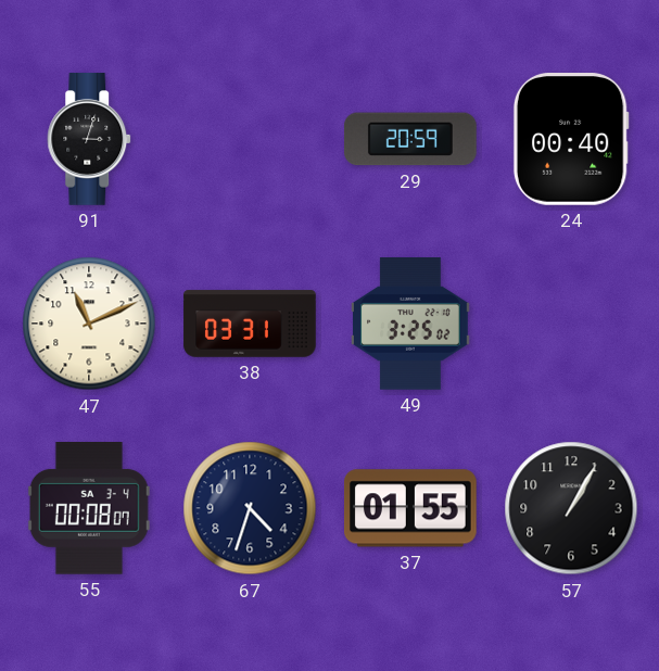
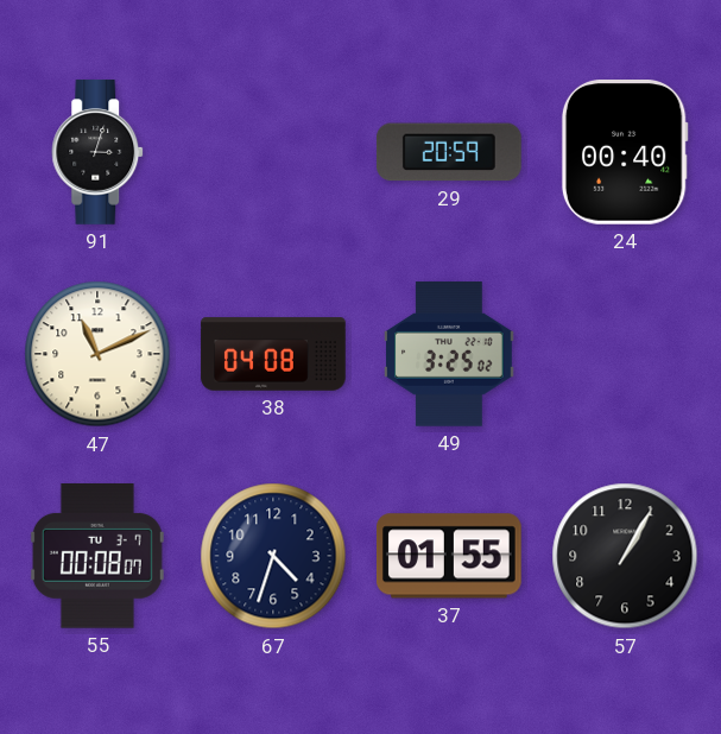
38: 03:31 -> 04:08 (273, 354)
55 date: SA 3-4 -> TU 3-7 (97, 556)
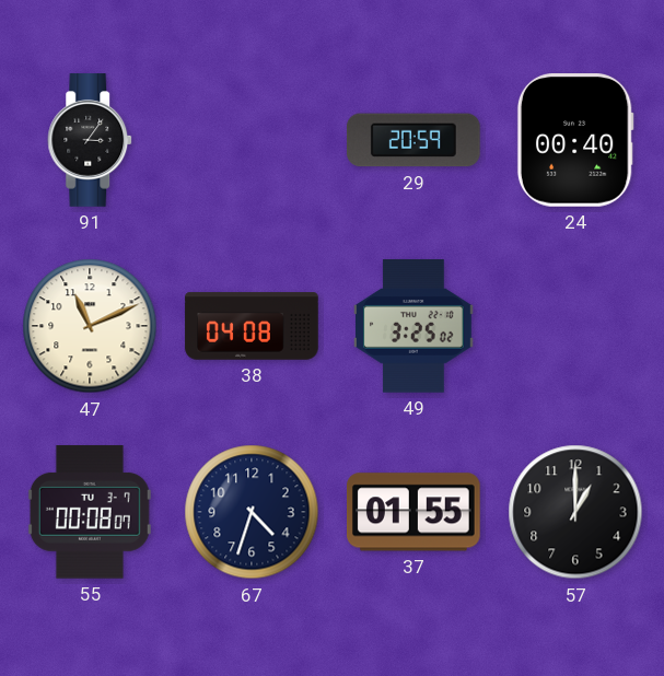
91: 3:03 -> 3:06 (91, 140)
57: 1:05 -> 1:00 (575, 512)
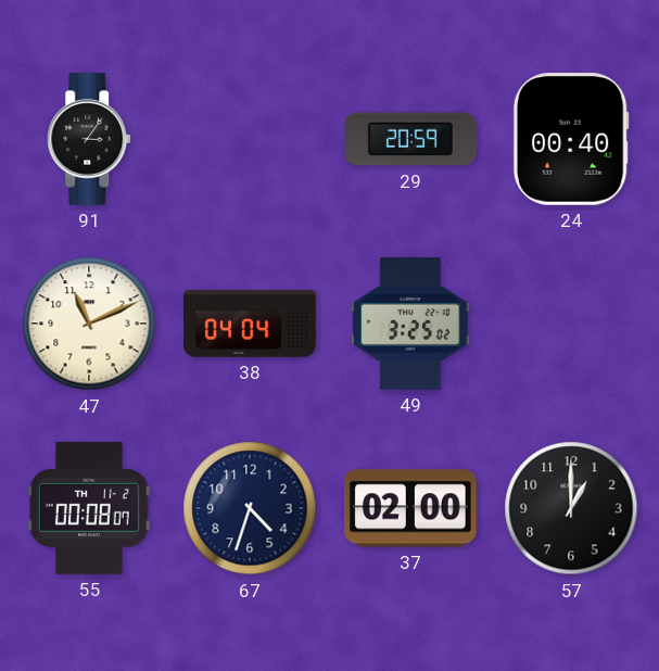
38: 04:08 -> 04:04 (250, 324)
55 date: TU 3-7 -> TH 11-2 (89, 508)
37: 01:55 -> 02:00 (411, 508)
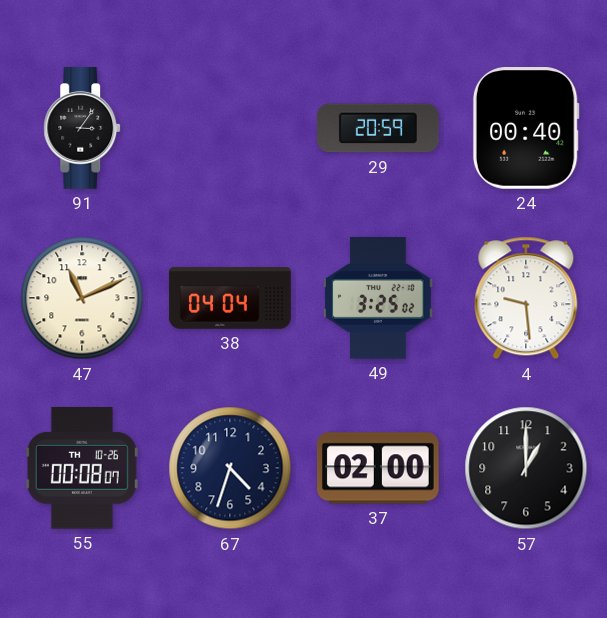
4: none -> 9:29 (526, 298)
55 date: TH 11-2 -> TH 10-26 (82, 468)
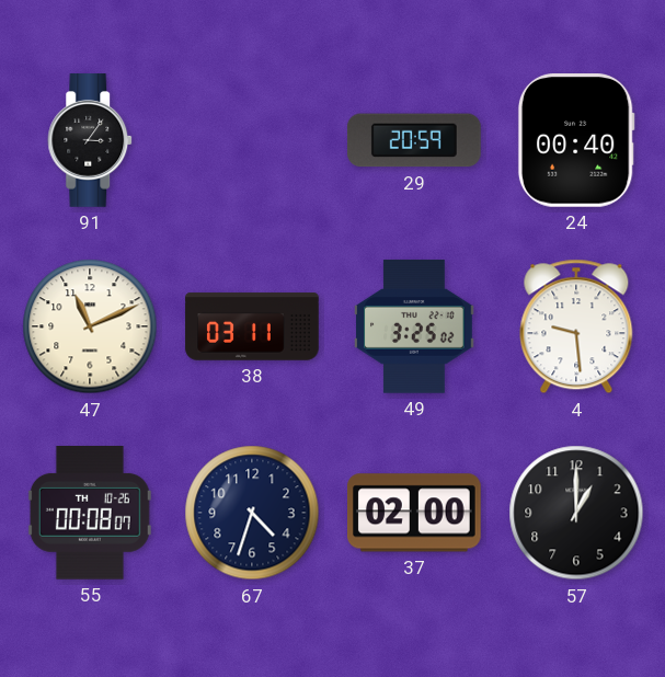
38: 04:04 -> 03:11 (252, 326)
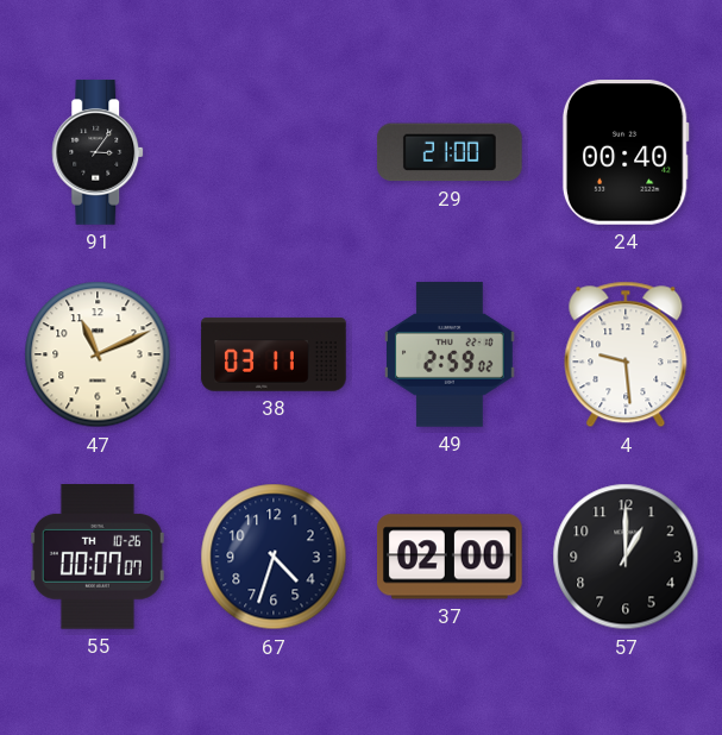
29: 20:59 -> 21:00 (450, 152)
49: 3:25 -> 2:59 (450, 354)
55: 00:08 -> 00:07 (98, 557)
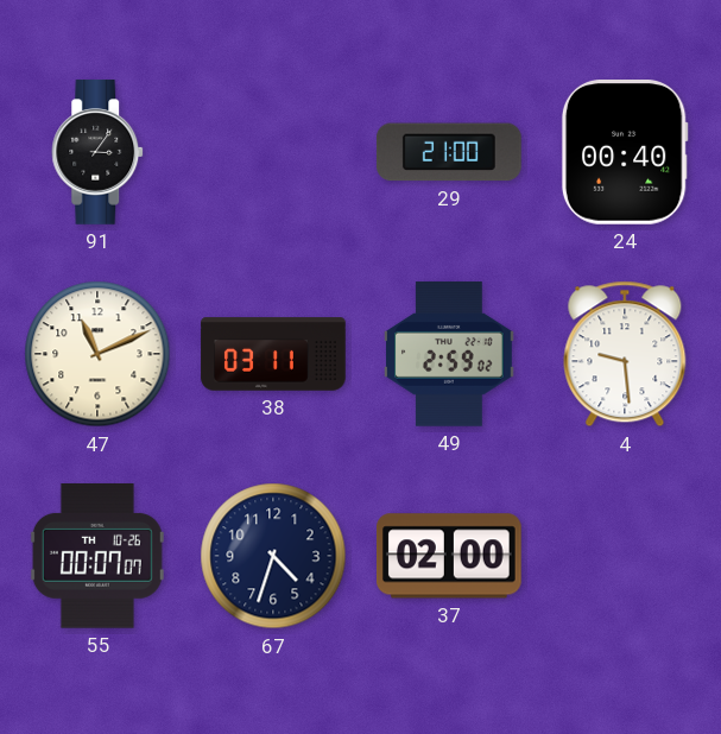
57: 1:00 -> none (626, 557)
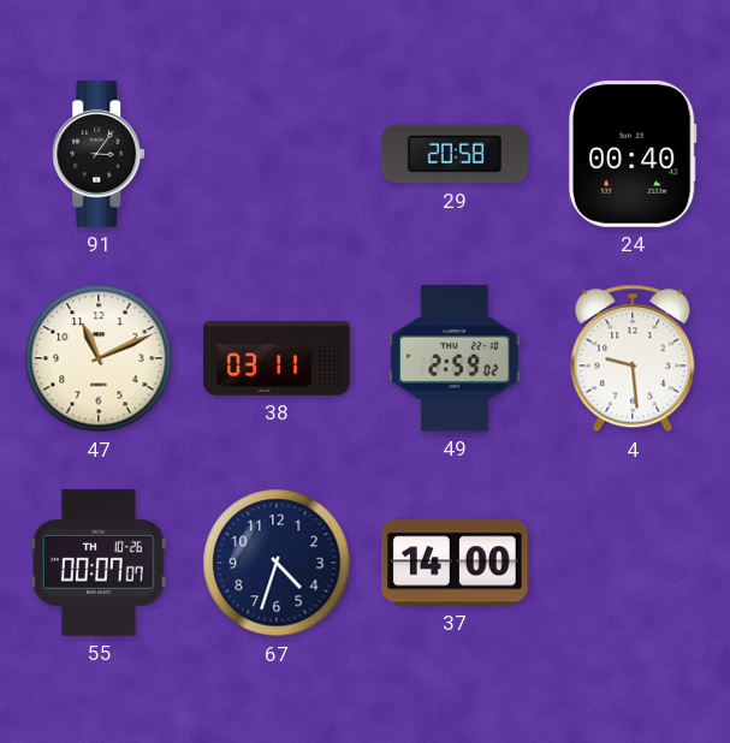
29: 21:00 -> 20:58 (455, 154)
37: 02:00 -> 14:00 (456, 563)
